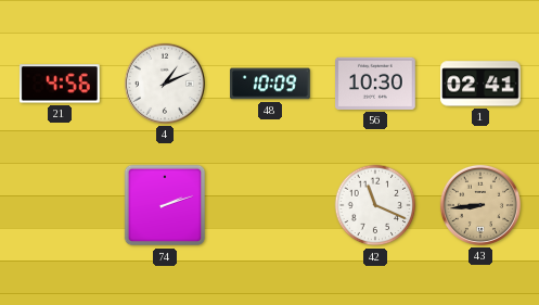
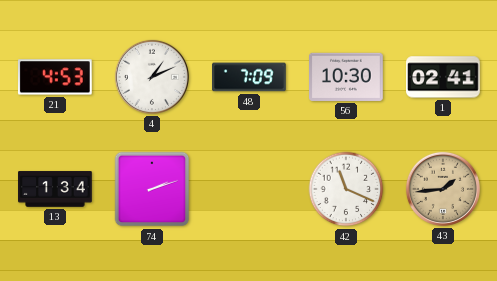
21: 4:56 -> 4:53 (55, 77)
48: 10:09 -> 7:09 (250, 77)
13: none -> 1:34 (55, 189)
43: 8:44 -> 1:44 (443, 189)
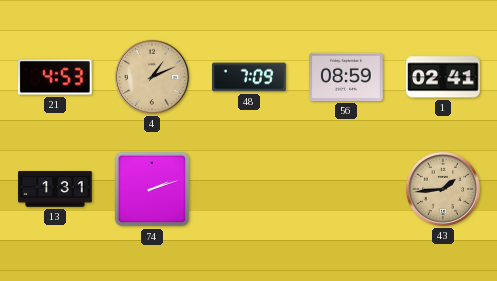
4 dial: white -> champagne (152, 77)
56: 10:30 -> 08:59 (347, 77)
13: 1:34 -> 1:31 (55, 189)
42: 11:19 -> none (346, 189)
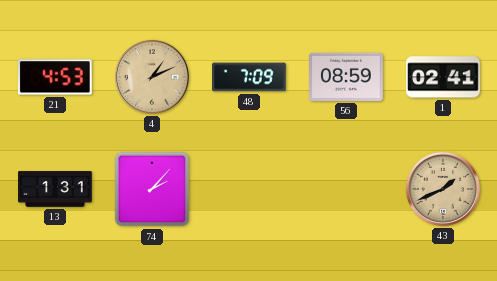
74: 2:12 -> 2:07 (152, 189)
43: 1:44 -> 1:41 (443, 189)
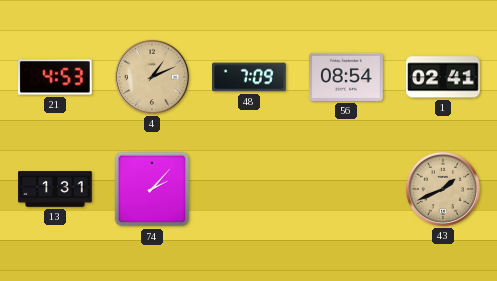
56: 08:59 -> 08:54 (347, 77)
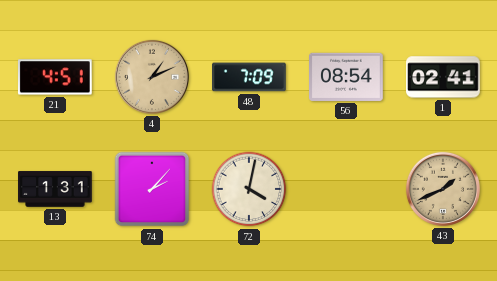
21: 4:53 -> 4:51 (55, 77)
72: none -> 4:02 (249, 189)
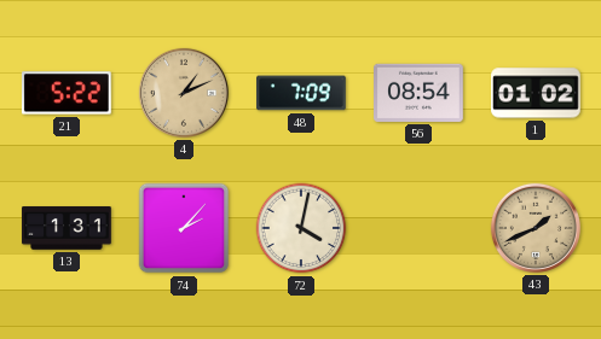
21: 4:51 -> 5:22 (67, 93)
1: 02:41 -> 01:02 (537, 93)
